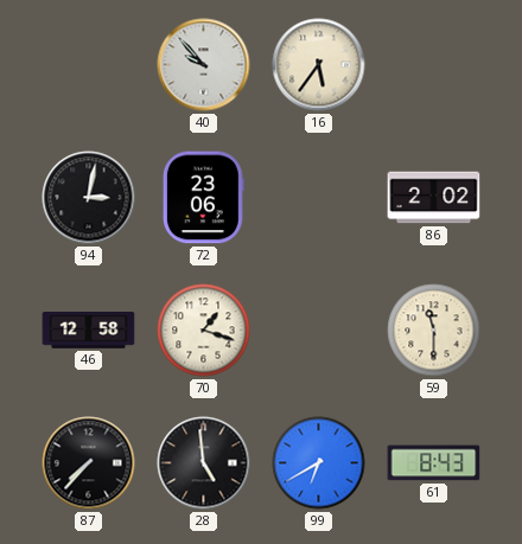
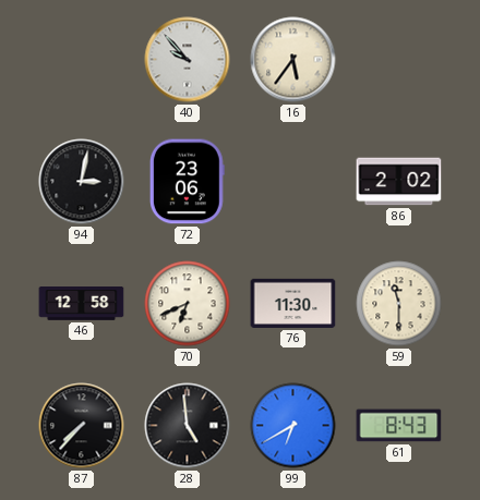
70: 1:18 -> 6:41 (188, 304)
76: none -> 11:30 (293, 303)
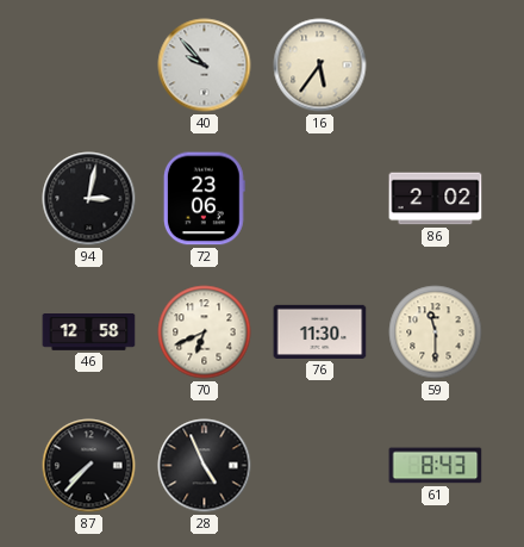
28: 4:59 -> 4:56 (205, 466)
99: 6:40 -> none (293, 426)
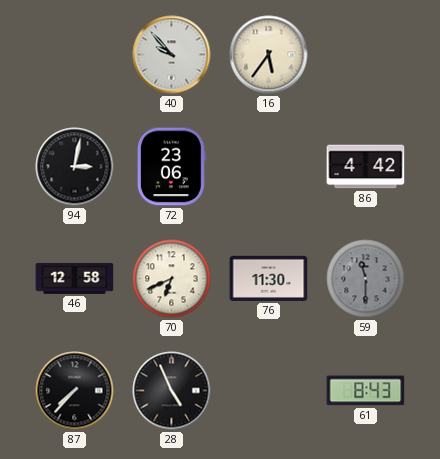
86: 2:02 -> 4:42 (366, 167)
59 dial: cream -> grey (366, 279)
